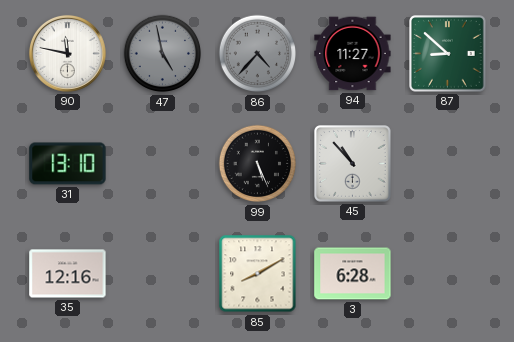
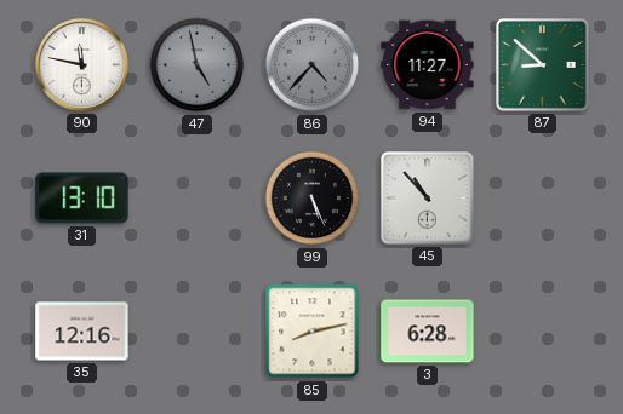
85: 8:10 -> 8:13 (313, 332)
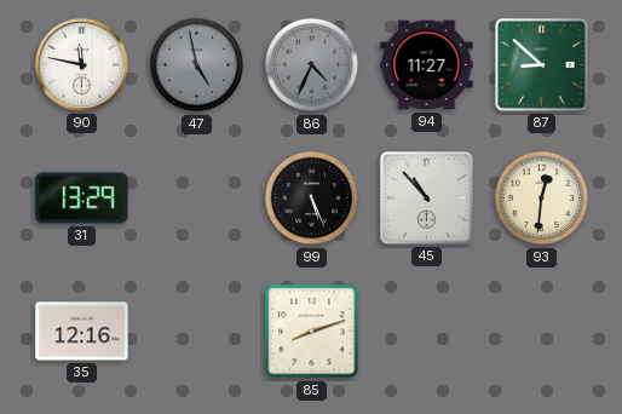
86: 4:37 -> 4:34 (312, 65)
31: 13:10 -> 13:29 (82, 199)
93: none -> 12:31 (542, 199)
85: 8:13 -> 8:12 (312, 332)
3: 6:28 -> none (428, 332)
